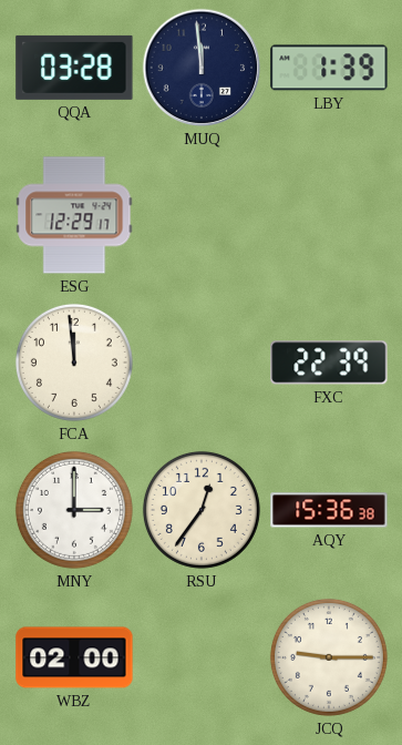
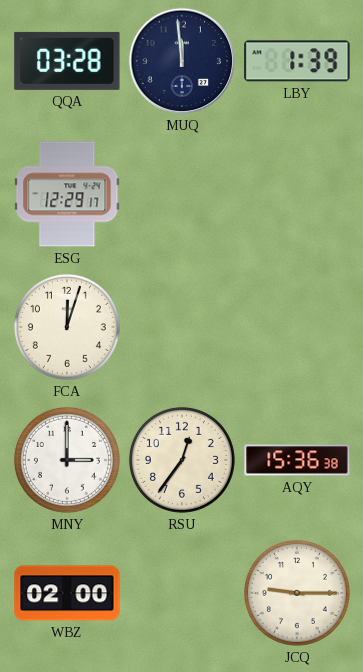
FCA: 11:59 -> 12:03 (67, 327)
FXC: 22:39 -> none (329, 363)
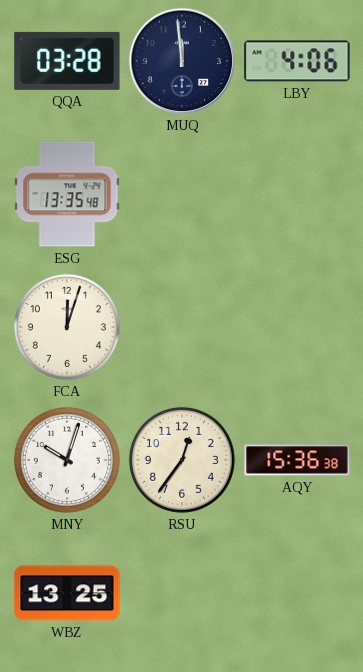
LBY: 1:39 -> 4:06 (297, 61)
ESG: 12:29 -> 13:35 (67, 194)
MNY: 3:00 -> 10:03 (67, 460)
WBZ: 02:00 -> 13:25 (67, 593)
JCQ: 9:15 -> none (297, 593)
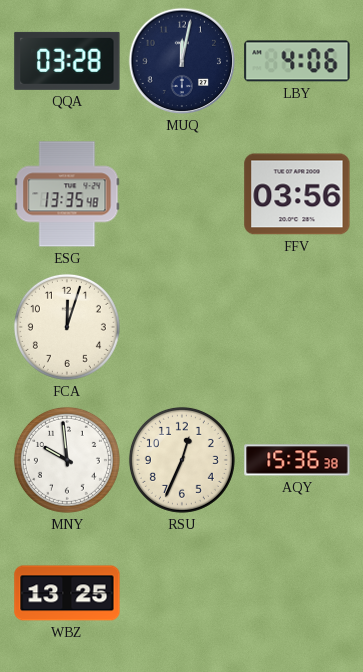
MUQ: 11:59 -> 12:02 (182, 61)
FFV: none -> 03:56 (297, 194)
MNY: 10:03 -> 9:59 (67, 460)
RSU: 12:36 -> 12:34 (182, 460)
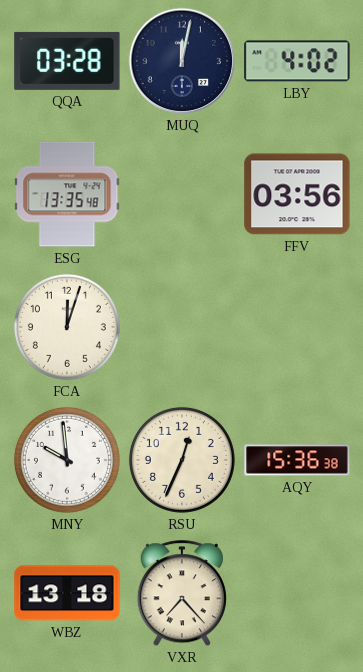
LBY: 4:06 -> 4:02 (297, 61)
WBZ: 13:25 -> 13:18 (67, 593)
VXR: none -> 7:23 (182, 594)
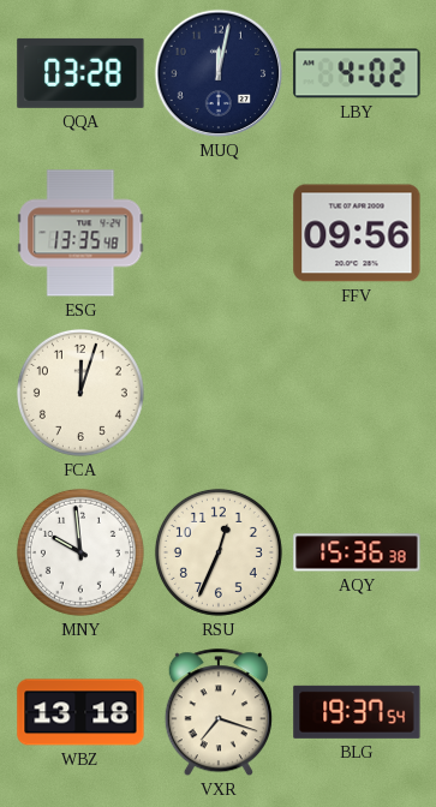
FFV: 03:56 -> 09:56 (357, 233)
VXR: 7:23 -> 7:18 (219, 713)
BLG: none -> 19:37 (357, 712)
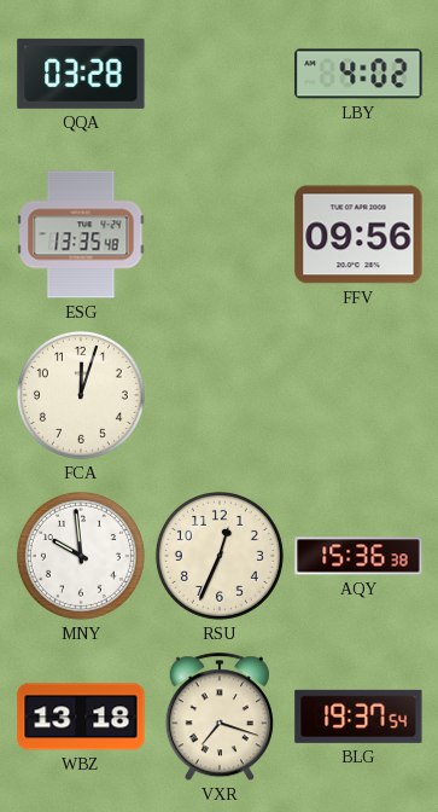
MUQ: 12:02 -> none (219, 73)
